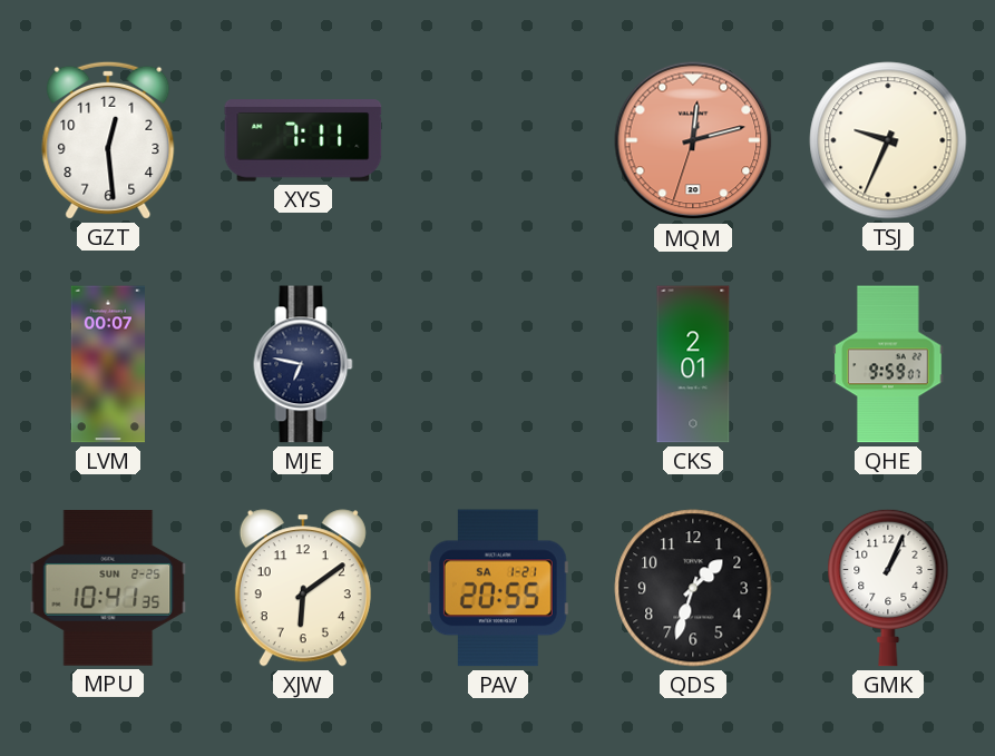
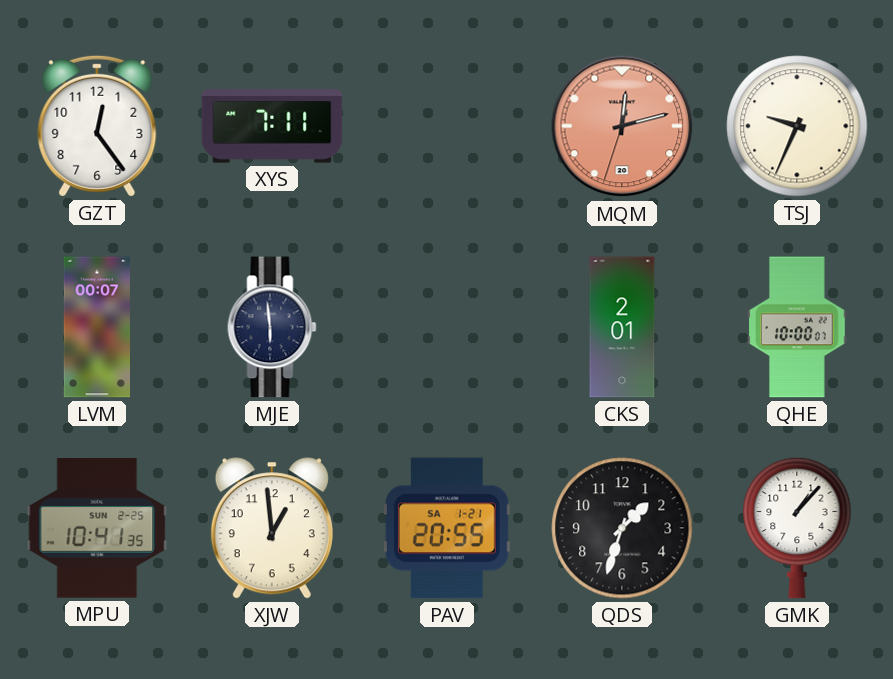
GZT: 12:29 -> 12:24 (97, 126)
MJE: 6:47 -> 5:59 (272, 327)
QHE: 9:59 -> 10:00 (797, 327)
XJW: 6:09 -> 12:59 (272, 528)
GMK: 1:04 -> 1:07 (797, 528)
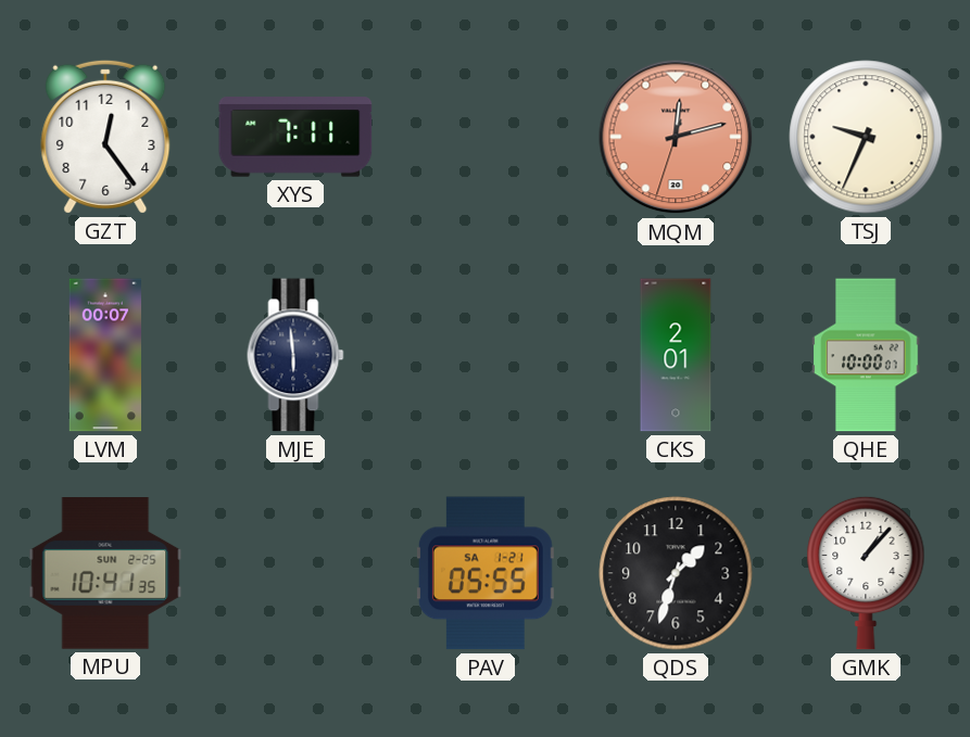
XJW: 12:59 -> none (272, 528)
PAV: 20:55 -> 05:55 (486, 573)
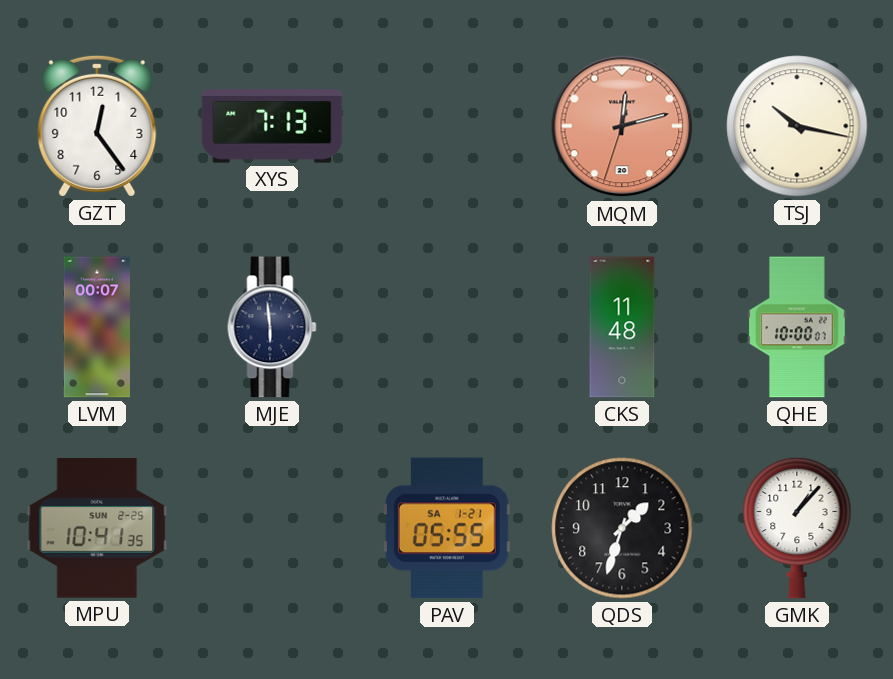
XYS: 7:11 -> 7:13 (272, 126)
TSJ: 9:34 -> 10:17 (797, 126)
CKS: 2:01 -> 11:48 (622, 327)
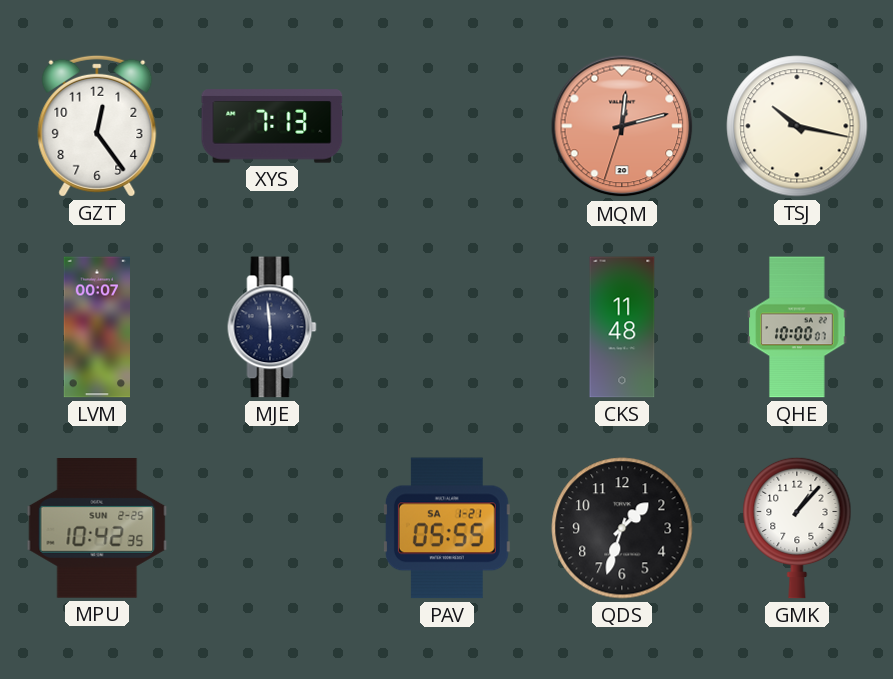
MPU: 10:41 -> 10:42 (97, 529)
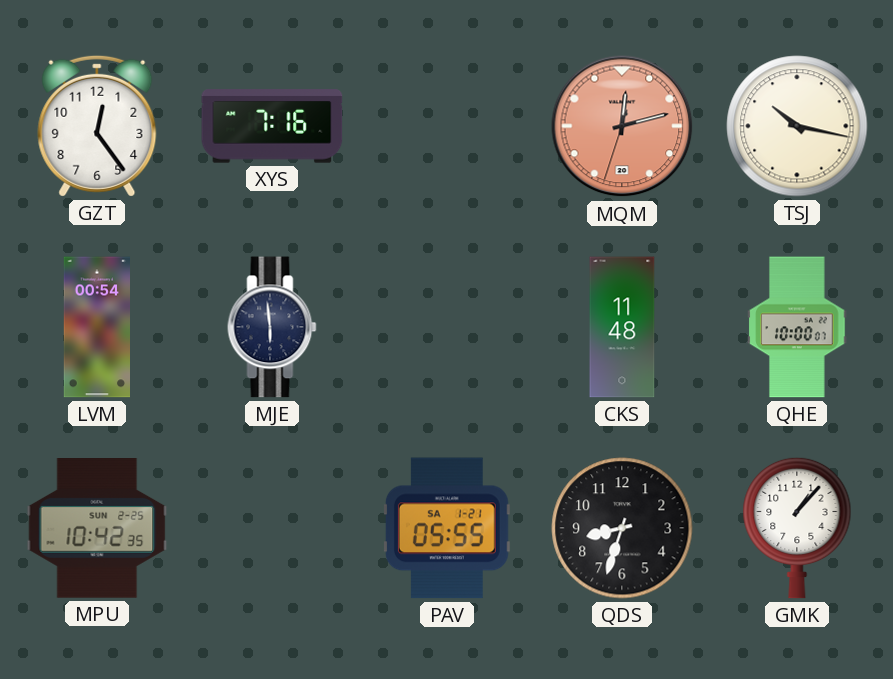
XYS: 7:13 -> 7:16 (272, 126)
LVM: 00:07 -> 00:54 (96, 327)
QDS: 1:33 -> 8:33 (622, 528)
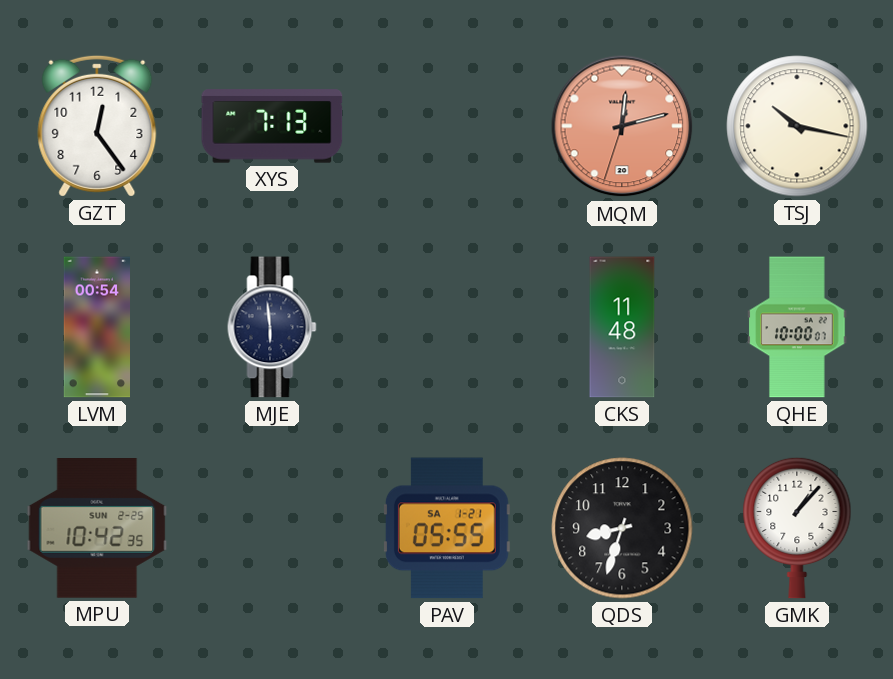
XYS: 7:16 -> 7:13 (272, 126)
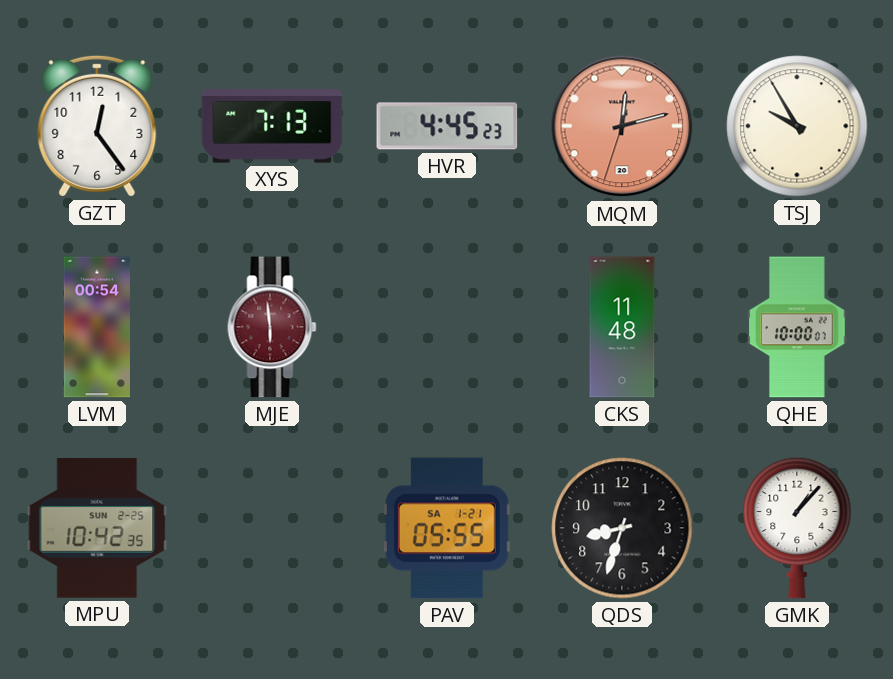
HVR: none -> 4:45 (447, 126)
TSJ: 10:17 -> 9:55 (797, 126)
MJE dial: navy -> burgundy (272, 327)
